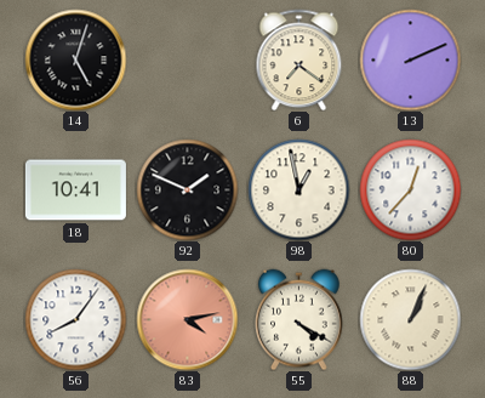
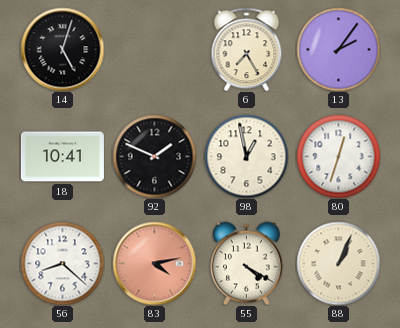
6: 7:21 -> 7:25 (247, 49)
13: 2:11 -> 2:06 (338, 49)
80: 12:37 -> 12:33 (338, 156)
56: 8:06 -> 8:22 (62, 263)
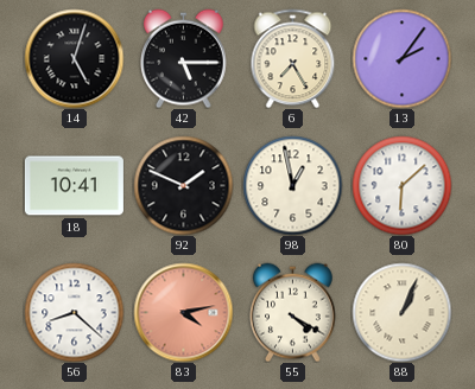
42: none -> 5:15 (184, 58)
80: 12:33 -> 6:08 (401, 185)
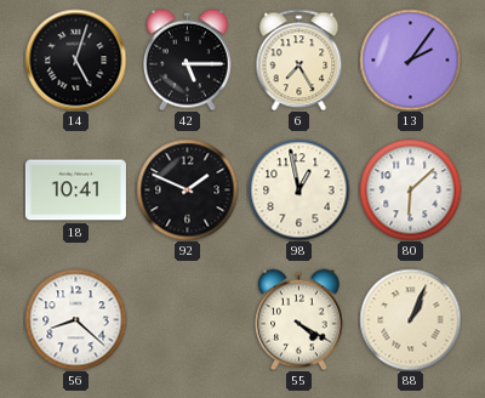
83: 4:13 -> none (183, 312)
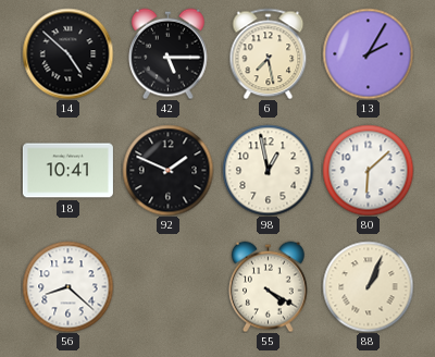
14: 5:03 -> 4:52 (67, 53)
6: 7:25 -> 7:28 (269, 53)
13: 2:06 -> 2:05 (368, 53)
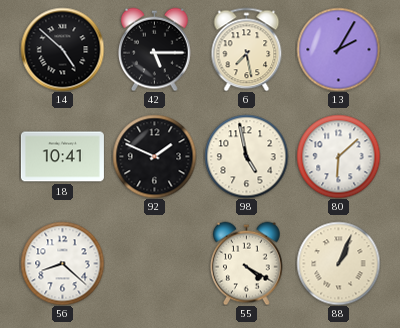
98: 12:58 -> 4:58 (246, 156)
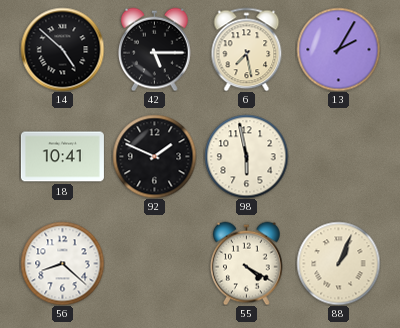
98: 4:58 -> 5:58 (246, 156)
80: 6:08 -> none (338, 156)
